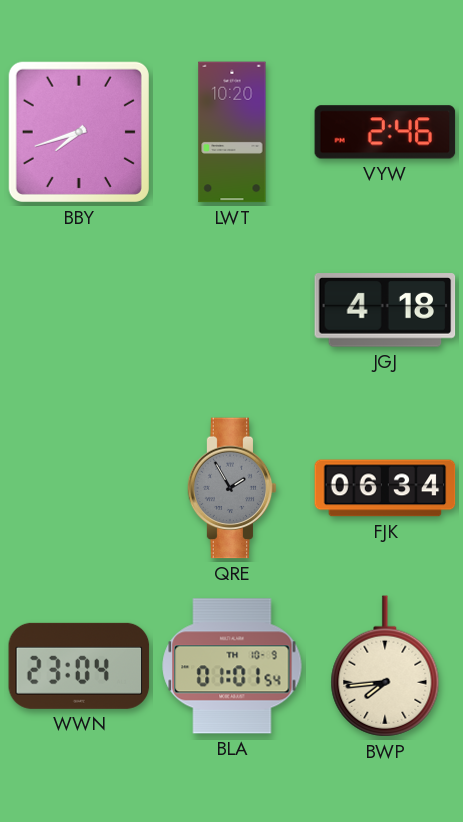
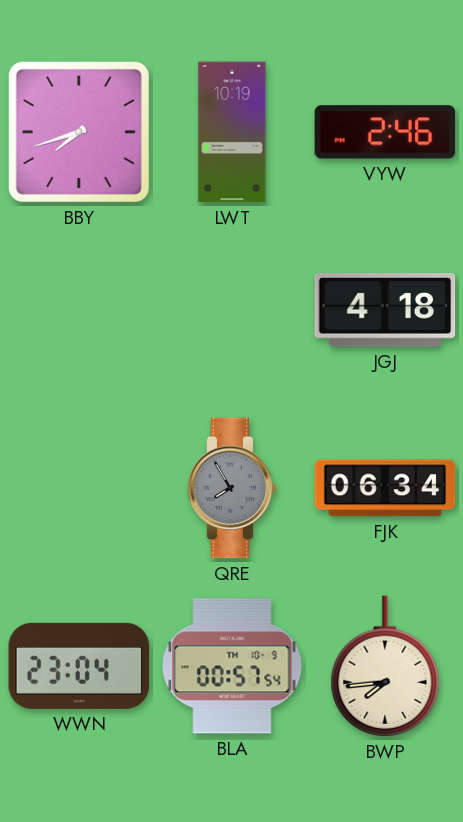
LWT: 10:20 -> 10:19 (232, 132)
QRE: 1:55 -> 7:55 (232, 488)
BLA: 01:01 -> 00:57 (232, 666)
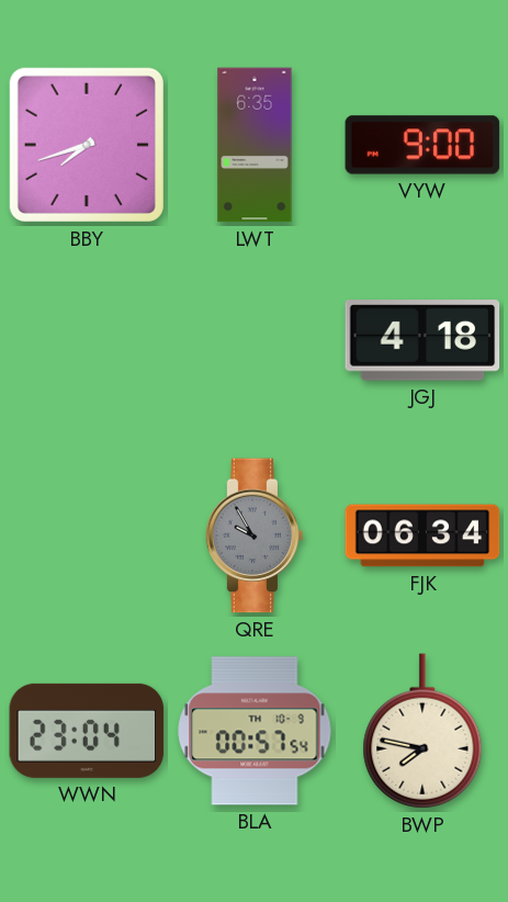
LWT: 10:19 -> 6:35 (255, 145)
VYW: 2:46 -> 9:00 (422, 145)
QRE: 7:55 -> 9:55 (255, 535)
BWP: 7:44 -> 7:47 (422, 731)
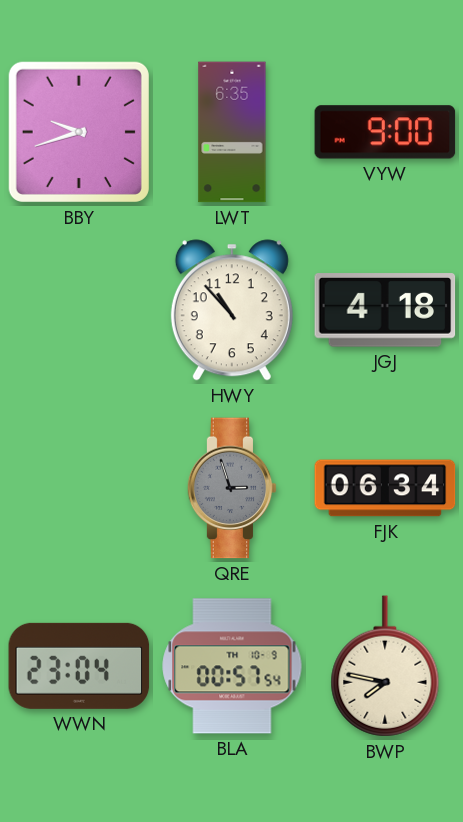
BBY: 7:42 -> 9:42 (79, 132)
HWY: none -> 10:53 (232, 310)
QRE: 9:55 -> 2:57 (232, 488)
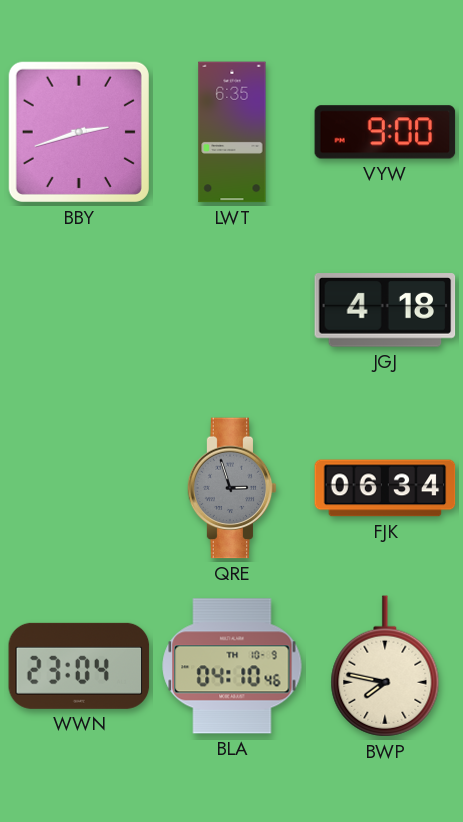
BBY: 9:42 -> 2:42 (79, 132)
HWY: 10:53 -> none (232, 310)
BLA: 00:57 -> 04:10 (232, 666)
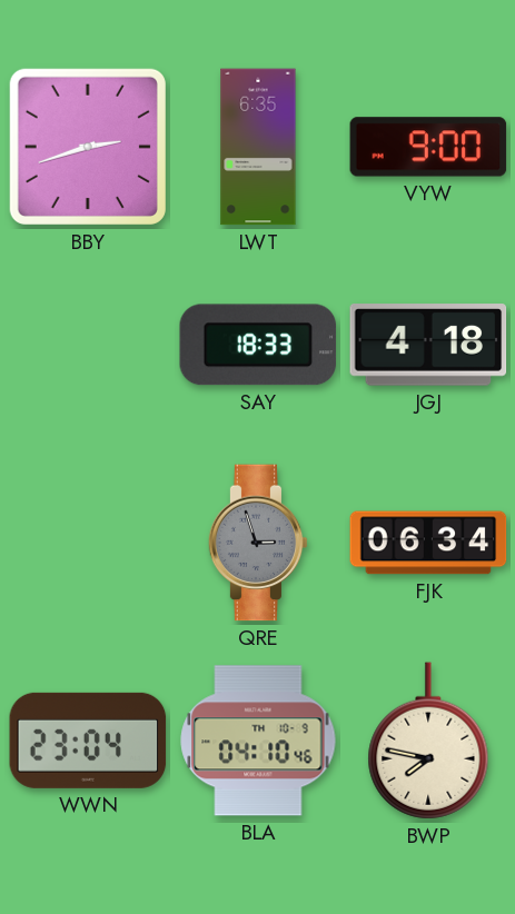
SAY: none -> 18:33 (258, 345)
